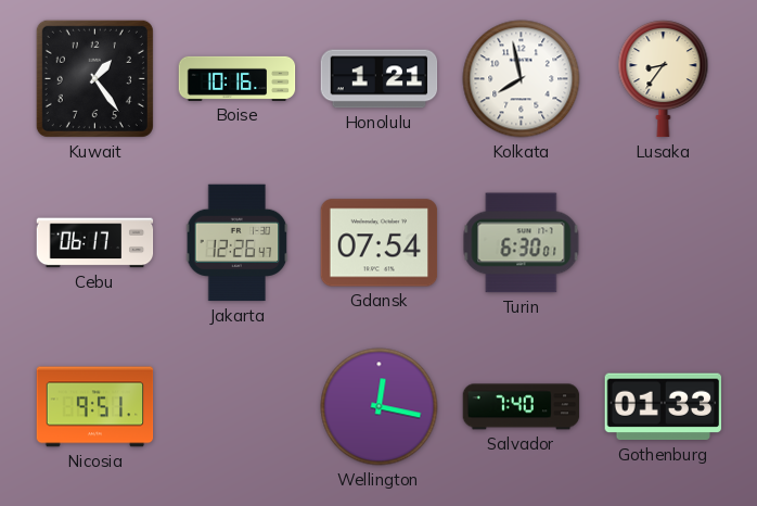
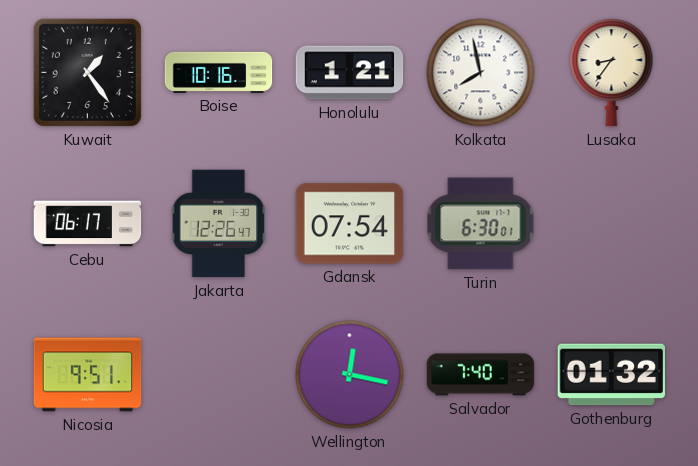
Gothenburg: 01:33 -> 01:32 (612, 375)
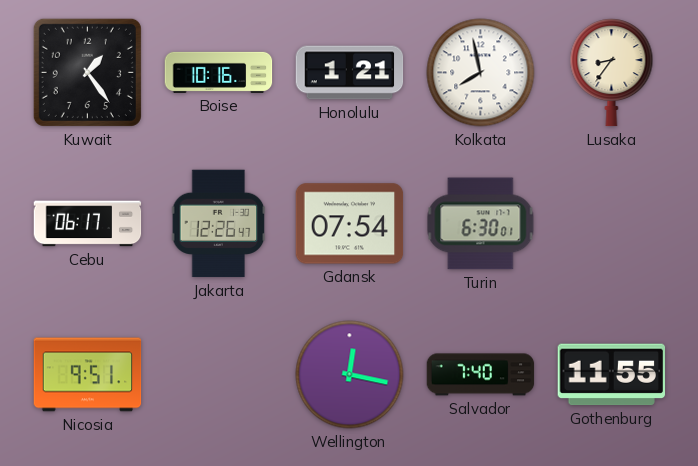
Gothenburg: 01:32 -> 11:55 (612, 375)
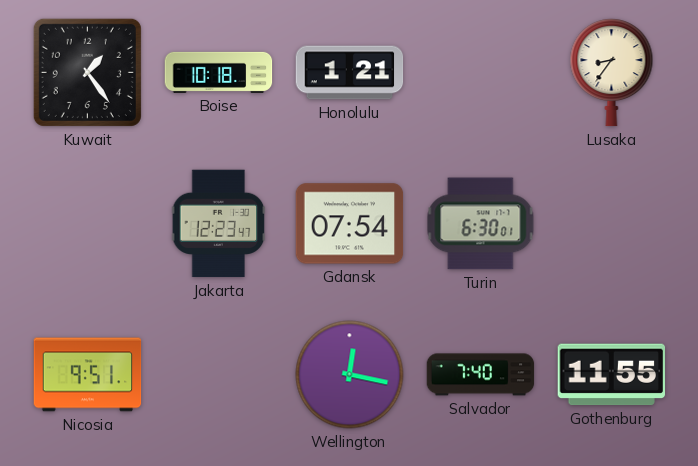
Boise: 10:16 -> 10:18 (219, 72)
Kolkata: 7:58 -> none (481, 73)
Cebu: 06:17 -> none (88, 224)
Jakarta: 12:26 -> 12:23 (219, 224)
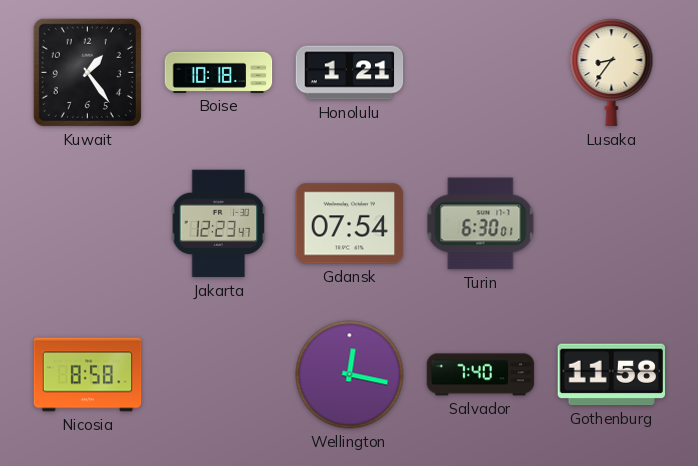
Nicosia: 9:51 -> 8:58 (88, 375)
Gothenburg: 11:55 -> 11:58 (612, 375)
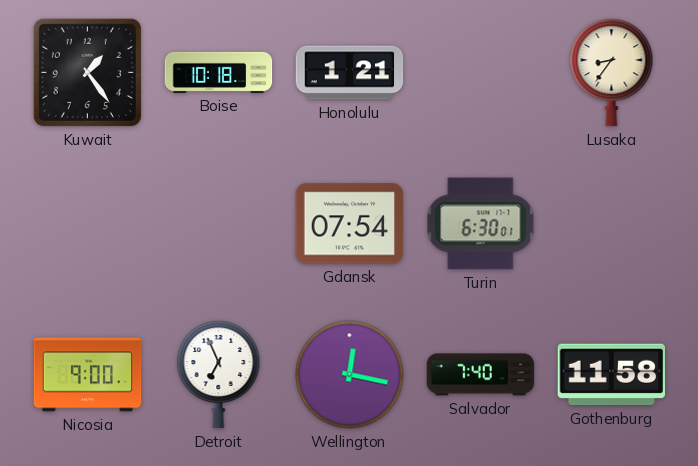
Jakarta: 12:23 -> none (219, 224)
Nicosia: 8:58 -> 9:00 (88, 375)
Detroit: none -> 6:56 (219, 375)
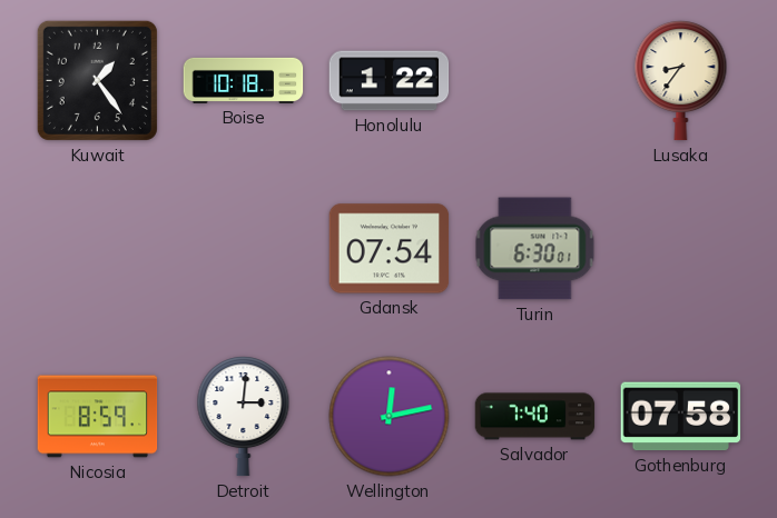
Honolulu: 1:21 -> 1:22 (390, 81)
Nicosia: 9:00 -> 8:59 (98, 417)
Detroit: 6:56 -> 3:01 (244, 417)
Wellington: 12:17 -> 12:13 (390, 417)
Gothenburg: 11:58 -> 07:58 (681, 417)
